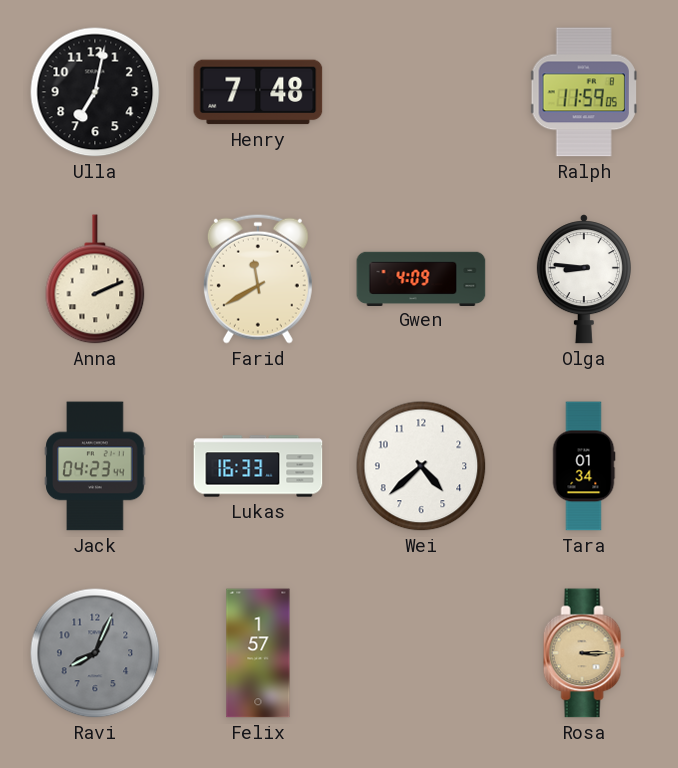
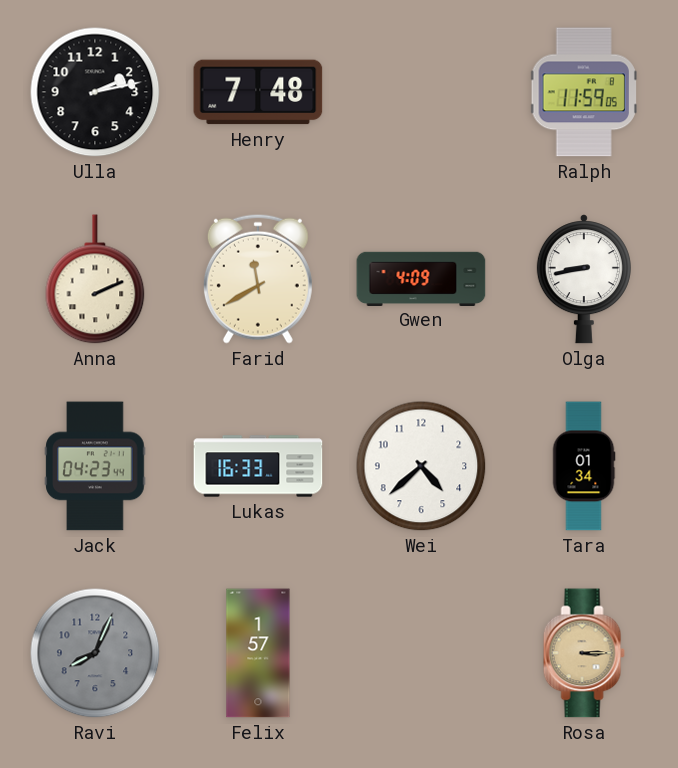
Ulla: 7:02 -> 2:13 (95, 92)
Olga: 8:46 -> 8:43 (584, 279)
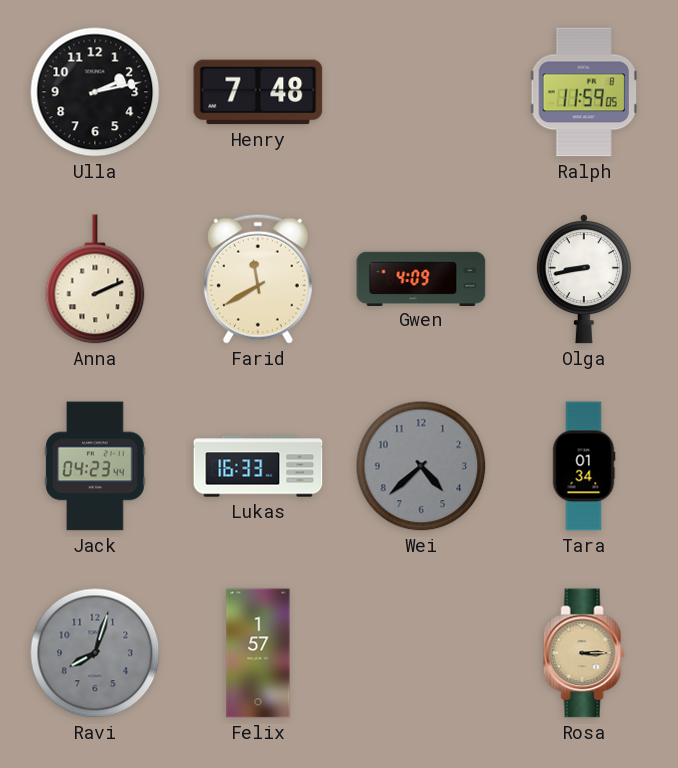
Wei dial: white -> grey (421, 466)
Ravi: 8:04 -> 8:03 (95, 653)
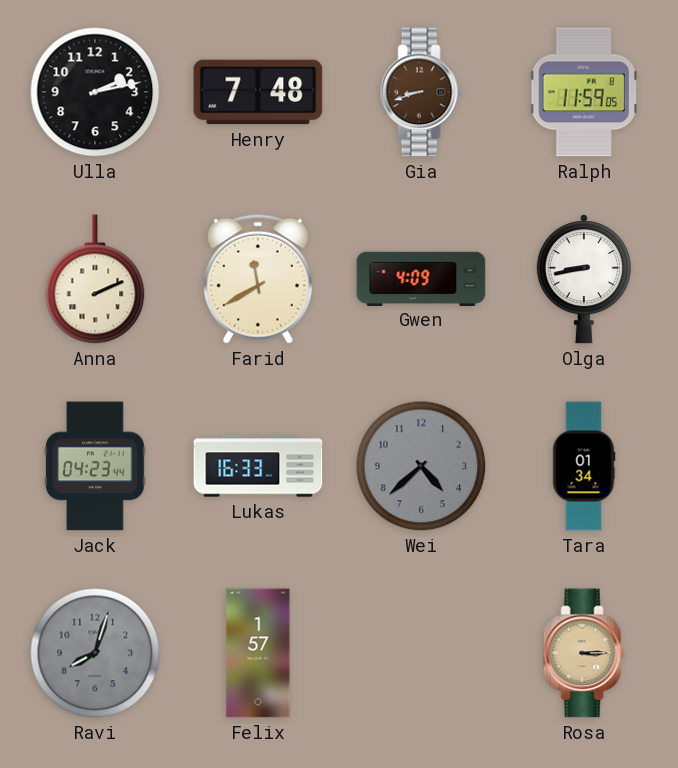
Gia: none -> 8:42 (421, 92)
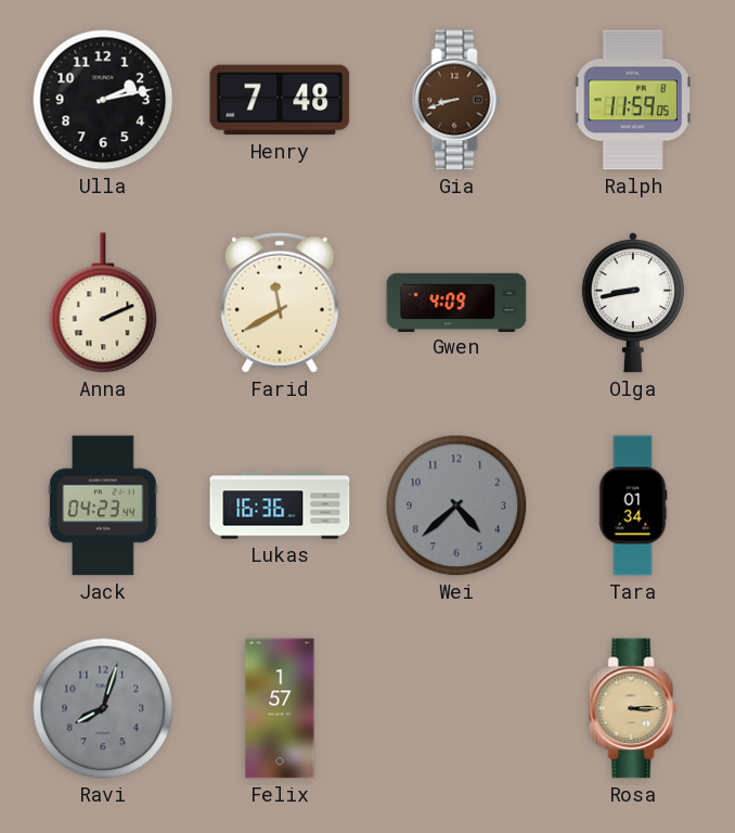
Lukas: 16:33 -> 16:36 (280, 505)
